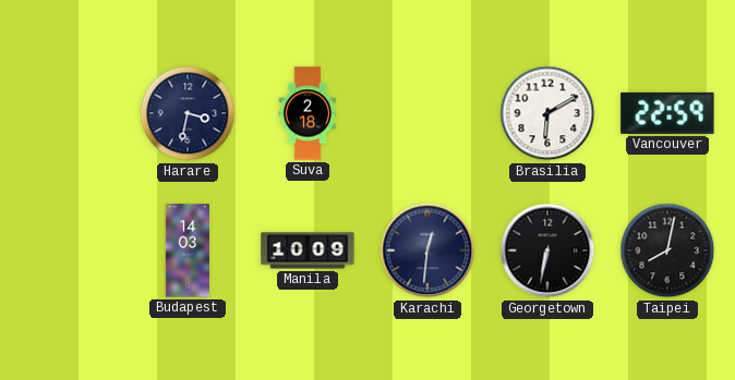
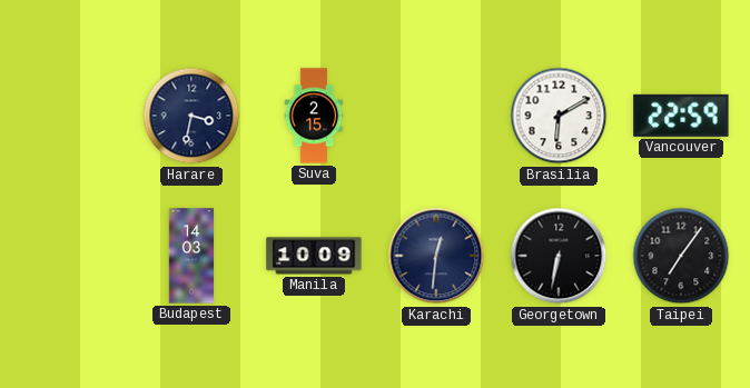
Suva: 2:18 -> 2:15 (314, 116)
Taipei: 8:02 -> 7:06 (681, 256)
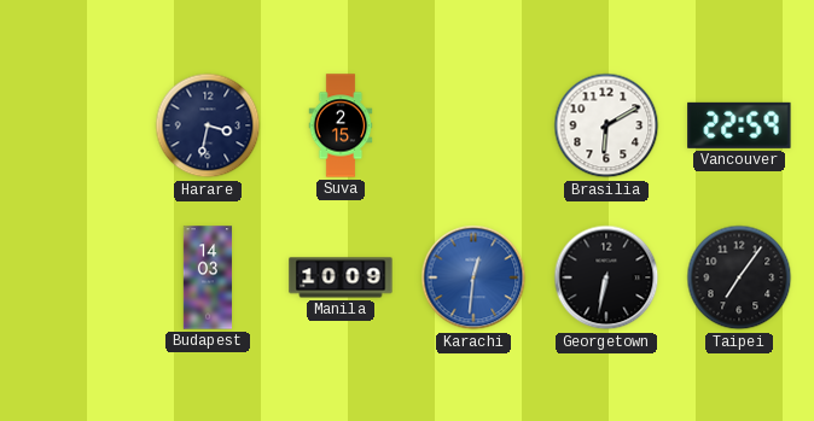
Karachi dial: navy -> blue (473, 277)
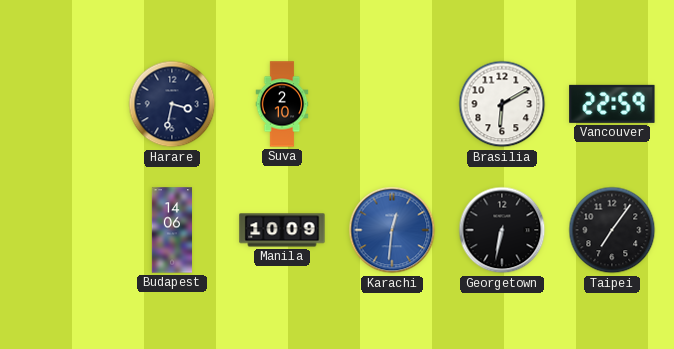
Suva: 2:15 -> 2:10 (282, 104)
Budapest: 14:03 -> 14:06 (172, 230)
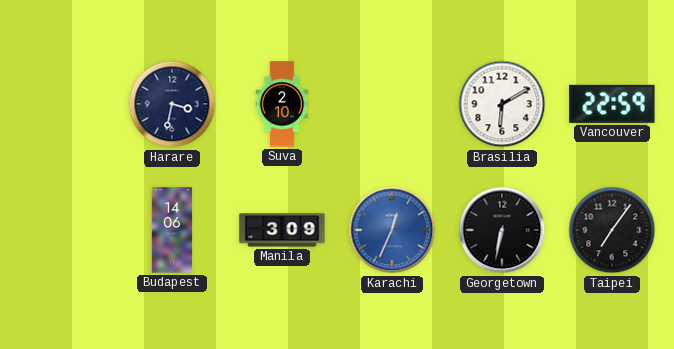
Manila: 10:09 -> 3:09 (282, 230)
Karachi: 12:31 -> 12:34 (392, 230)
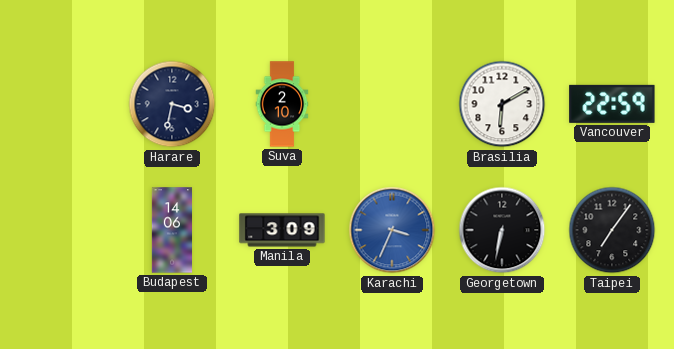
Karachi: 12:34 -> 3:34 (392, 230)
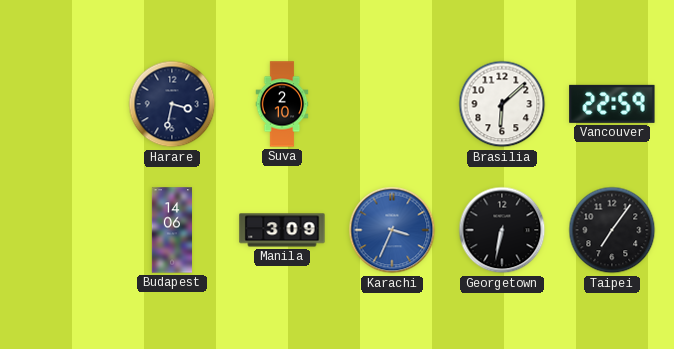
Brasilia: 6:10 -> 6:08 (502, 104)
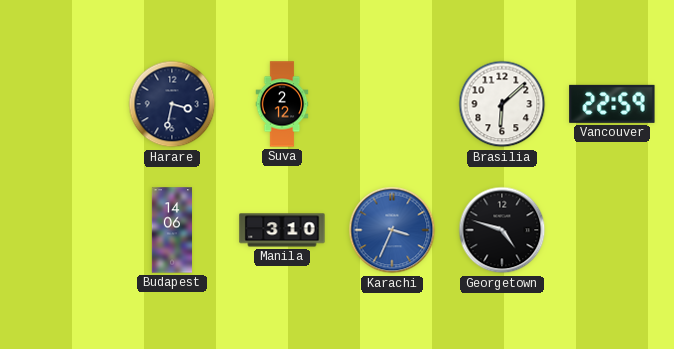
Suva: 2:10 -> 2:12 (282, 104)
Manila: 3:09 -> 3:10 (282, 230)
Georgetown: 6:32 -> 4:48 (502, 230)
Taipei: 7:06 -> none (612, 230)
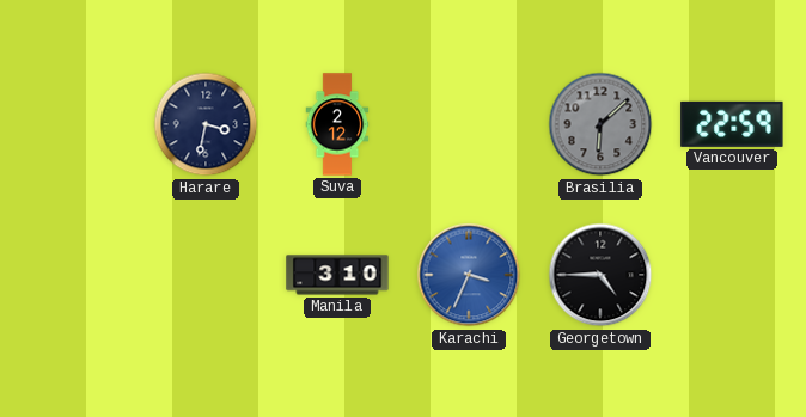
Brasilia dial: white -> grey (600, 124)
Budapest: 14:06 -> none (172, 230)
Georgetown: 4:48 -> 4:45 (600, 275)
